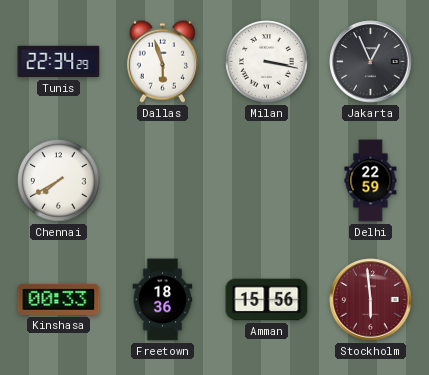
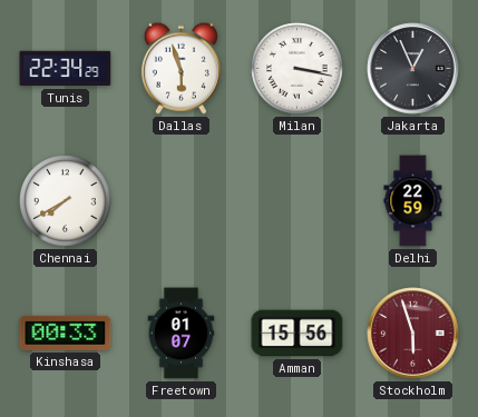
Freetown: 18:36 -> 01:07 (182, 334)
Stockholm: 5:59 -> 5:57 (413, 334)
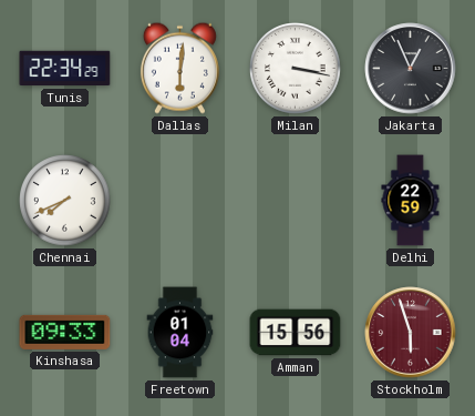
Dallas: 5:57 -> 6:01 (179, 68)
Chennai: 7:40 -> 7:41 (65, 201)
Kinshasa: 00:33 -> 09:33 (65, 332)
Freetown: 01:07 -> 01:04 (180, 333)
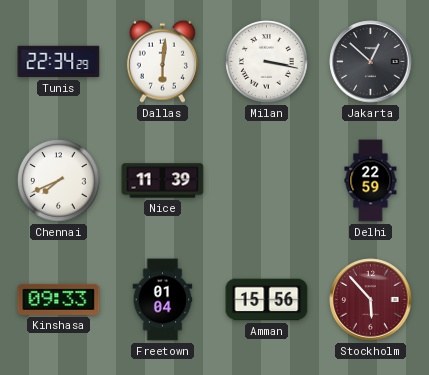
Jakarta: 12:56 -> 12:52 (371, 62)
Nice: none -> 11:39 (163, 181)
Stockholm: 5:57 -> 5:53 (371, 300)
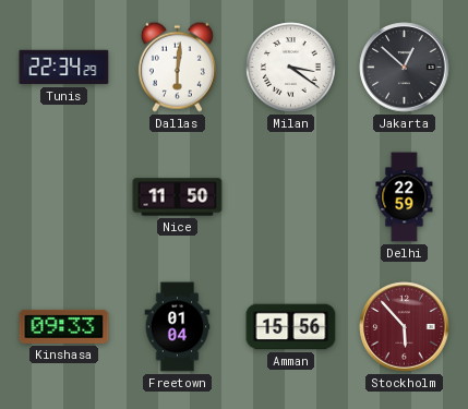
Milan: 3:17 -> 3:21 (291, 68)
Chennai: 7:41 -> none (59, 181)
Nice: 11:39 -> 11:50 (178, 197)
